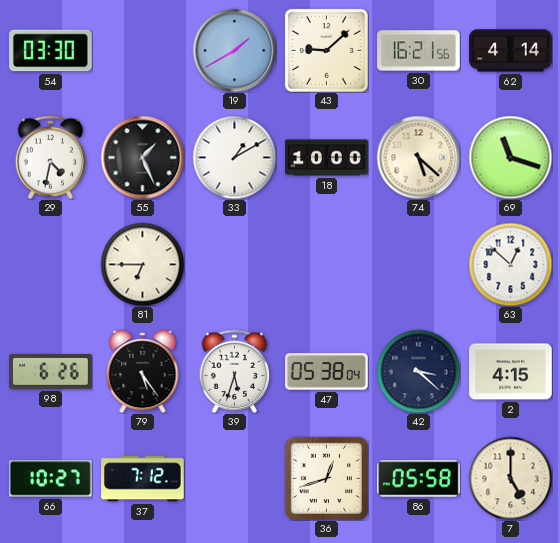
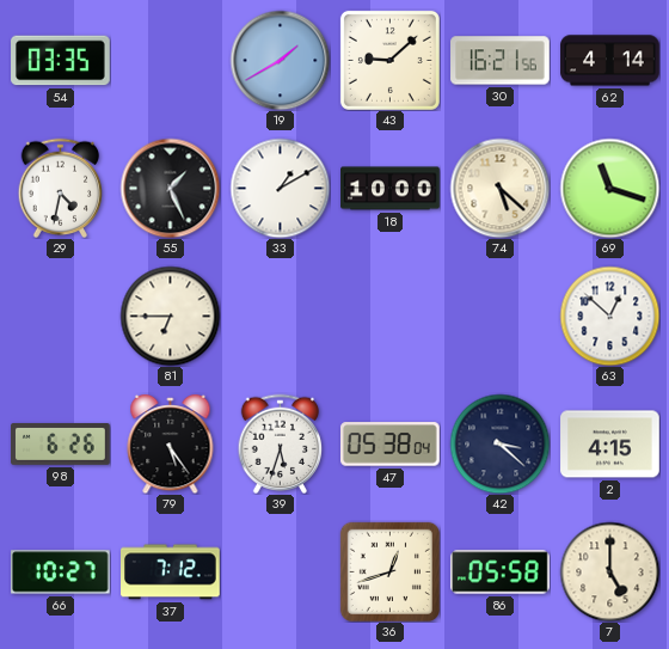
54: 03:30 -> 03:35 (61, 61)
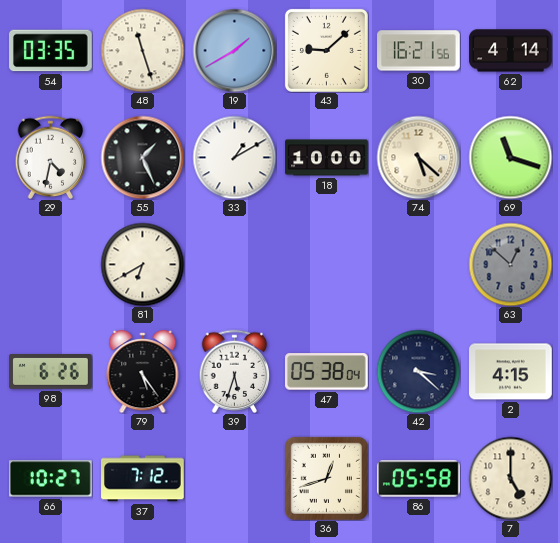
48: none -> 11:27 (142, 50)
81: 6:45 -> 6:40 (142, 264)
63 dial: white -> grey (510, 264)
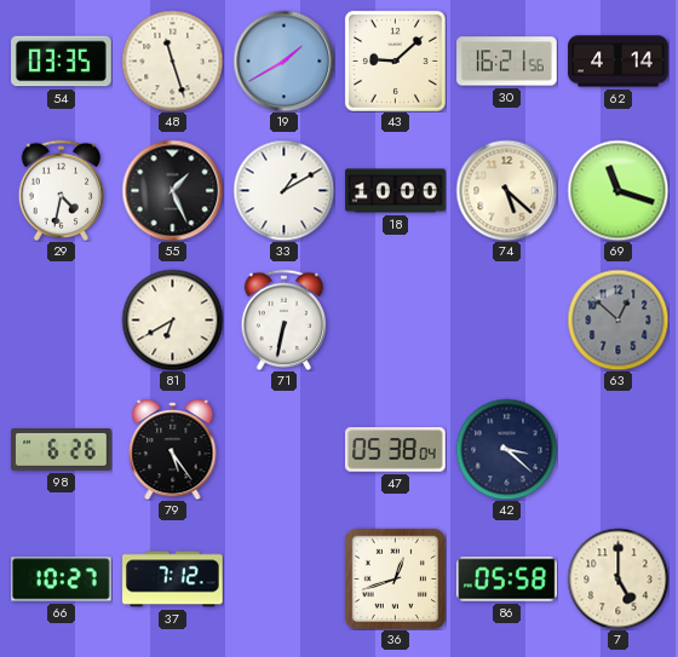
71: none -> 6:32 (285, 319)
39: 5:33 -> none (235, 371)
2: 4:15 -> none (511, 372)
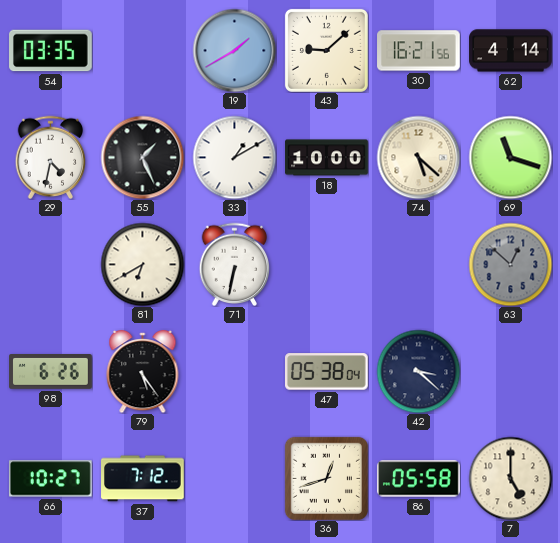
48: 11:27 -> none (172, 60)
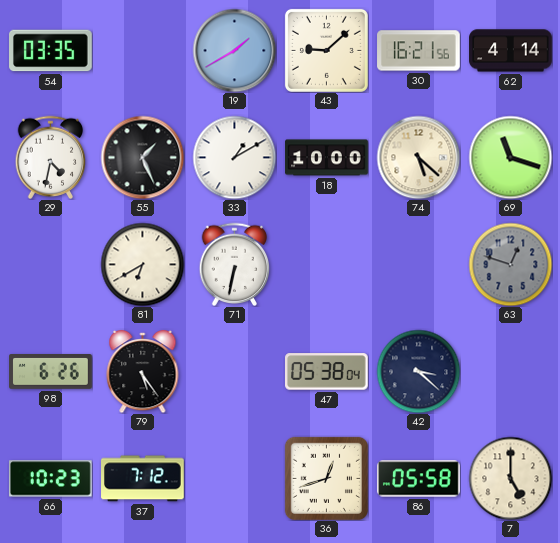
63: 12:52 -> 12:48 (510, 264)
66: 10:27 -> 10:23 (51, 479)
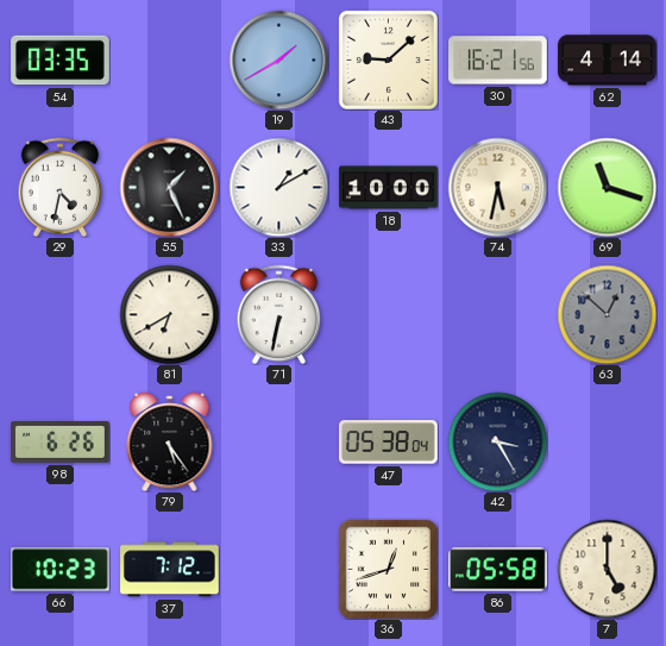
74: 5:22 -> 5:32 (497, 187)
63: 12:48 -> 12:52 (607, 314)
42: 3:22 -> 3:25 (497, 441)
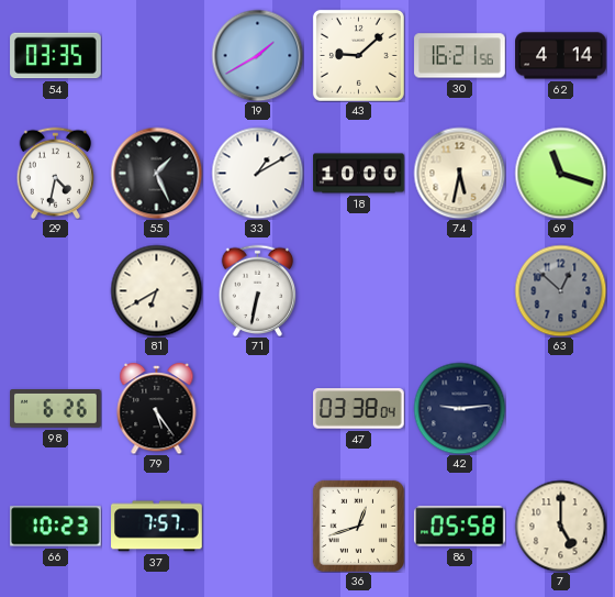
47: 05:38 -> 03:38 (359, 409)
42: 3:25 -> 9:14 (459, 408)
37: 7:12 -> 7:57 (157, 527)
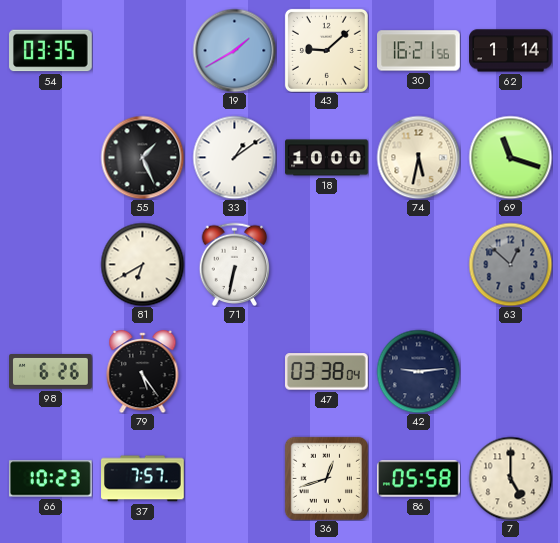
62: 4:14 -> 1:14 (511, 51)
29: 4:32 -> none (56, 173)
33: 1:10 -> 1:09 (234, 157)
